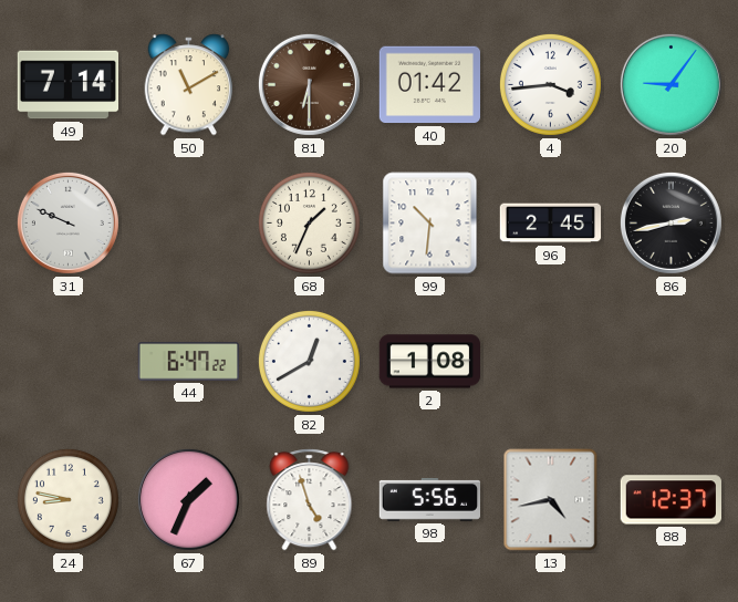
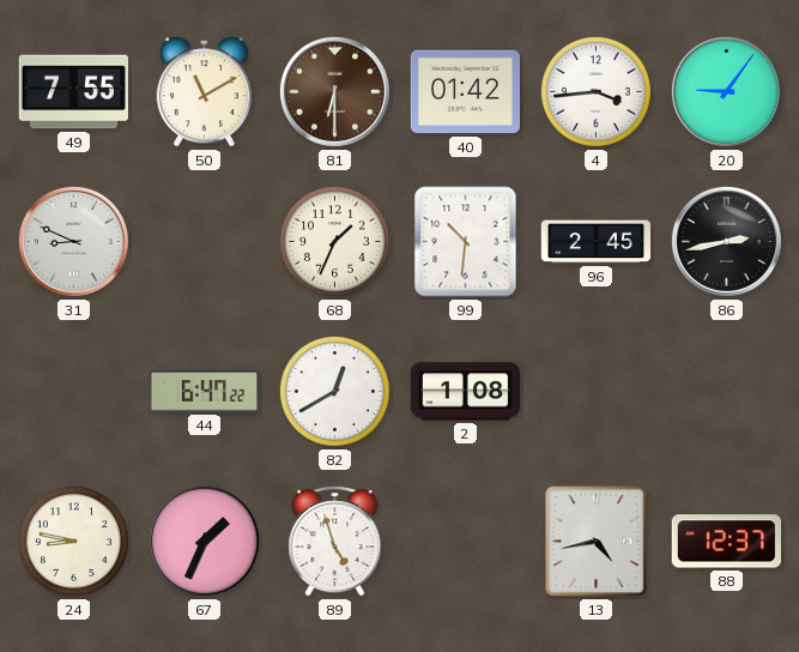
49: 7:14 -> 7:55 (74, 92)
31: 9:49 -> 8:49 (73, 241)
98: 5:56 -> none (429, 499)
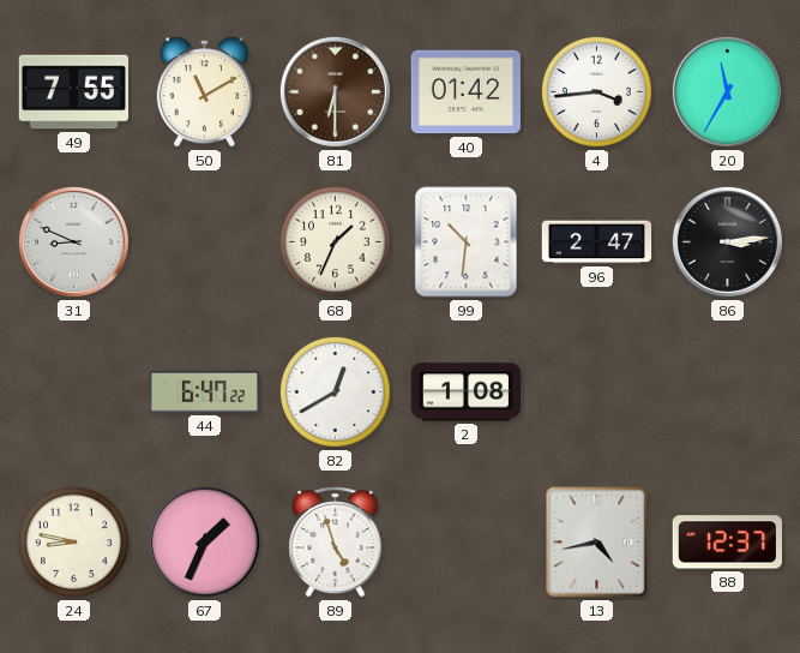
20: 9:06 -> 11:35 (727, 91)
96: 2:45 -> 2:47 (597, 242)
86: 2:43 -> 3:14 (727, 241)
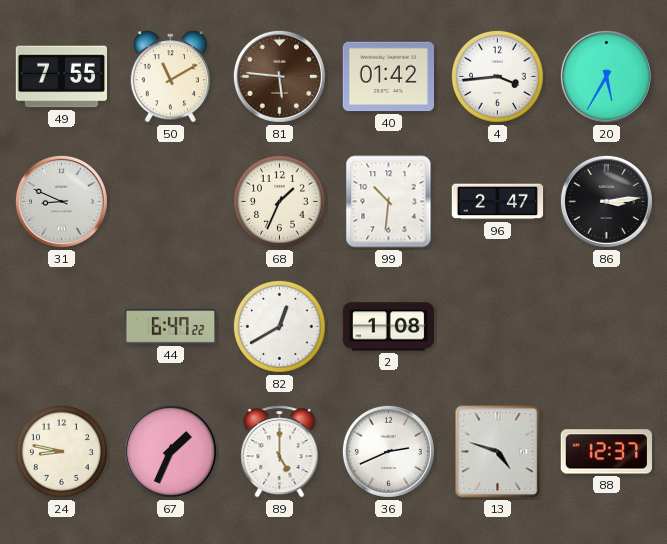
81: 6:30 -> 5:46 (279, 76)
20: 11:35 -> 5:35 (606, 76)
89: 4:57 -> 5:00 (280, 452)
36: none -> 2:41 (388, 451)
13: 4:43 -> 4:48 (498, 452)
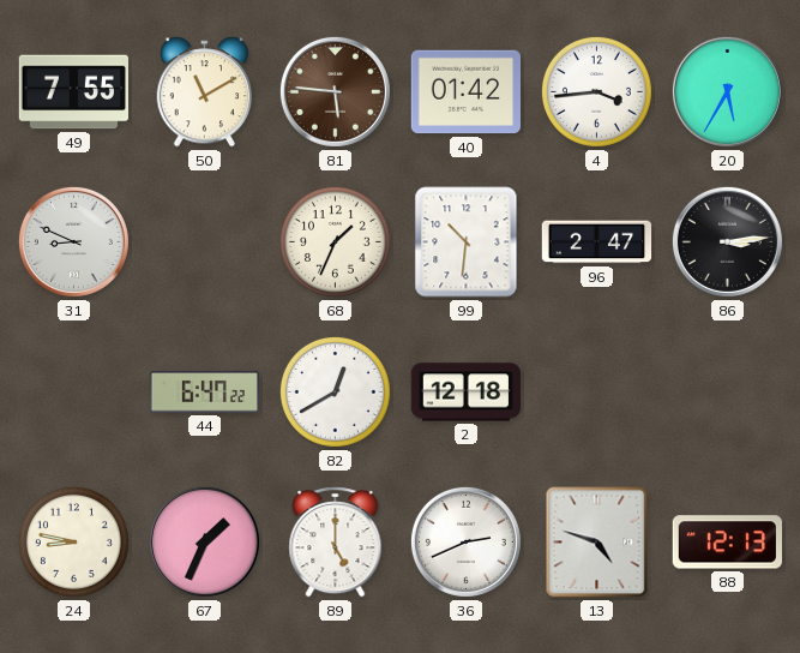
2: 1:08 -> 12:18 (467, 393)
88: 12:37 -> 12:13 (727, 543)
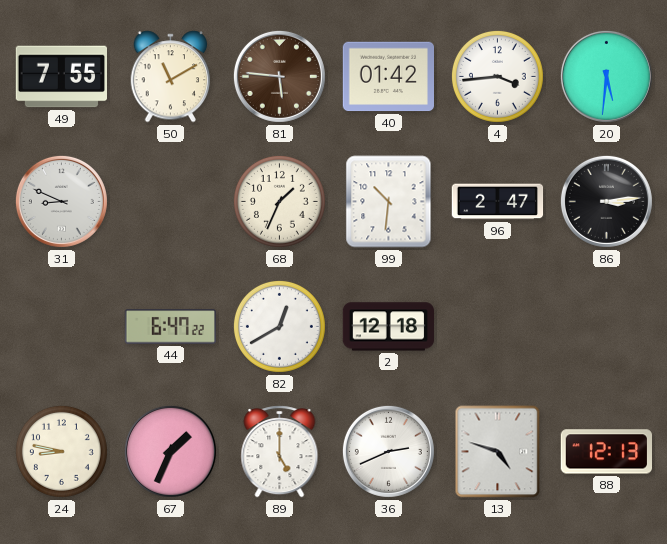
20: 5:35 -> 5:31 (606, 76)
